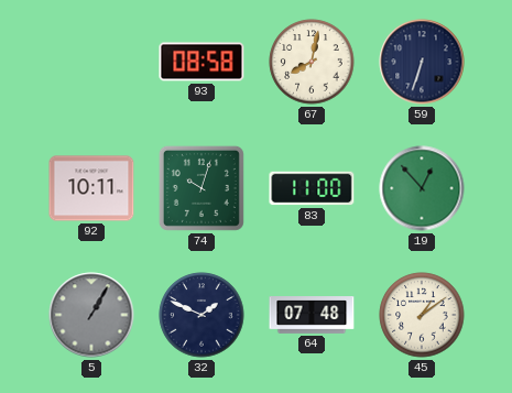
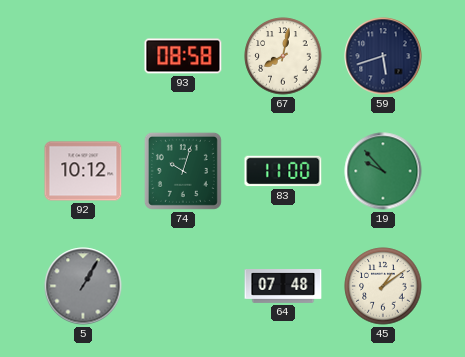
59: 6:33 -> 5:42 (383, 56)
92: 10:11 -> 10:12 (83, 171)
19: 12:53 -> 9:53 (383, 171)
32: 1:49 -> none (201, 315)
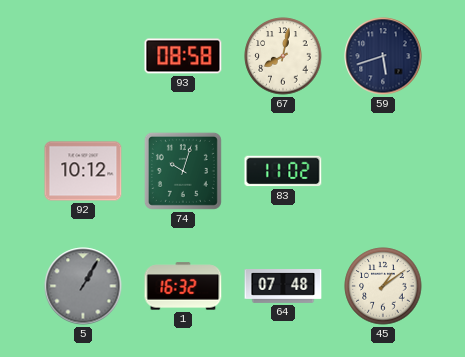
83: 11:00 -> 11:02 (283, 171)
19: 9:53 -> none (383, 171)
1: none -> 16:32 (183, 286)
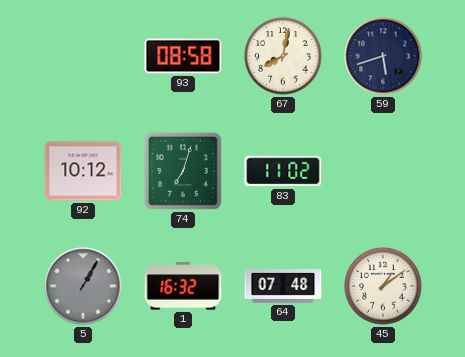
74: 10:03 -> 7:03 (183, 171)
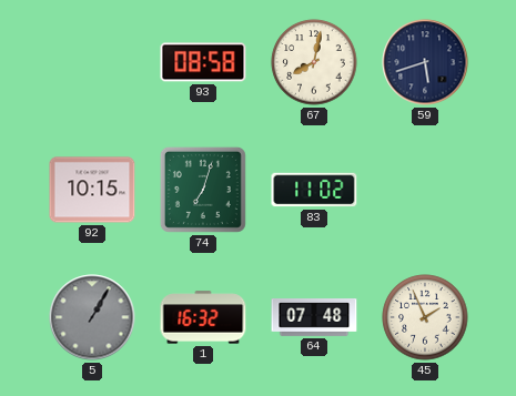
92: 10:12 -> 10:15 (92, 190)
45: 1:09 -> 1:56 (425, 317)
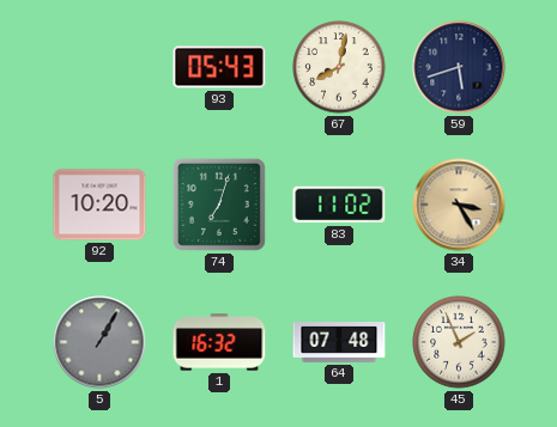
93: 08:58 -> 05:43 (219, 67)
92: 10:15 -> 10:20 (99, 205)
34: none -> 3:25 (459, 205)
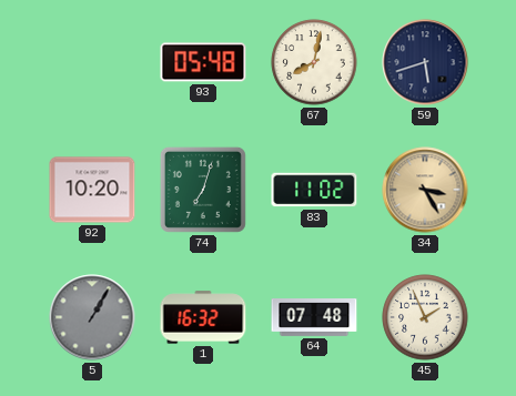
93: 05:43 -> 05:48 (203, 62)
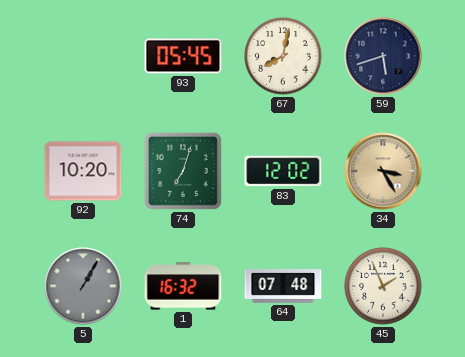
93: 05:48 -> 05:45 (183, 56)
83: 11:02 -> 12:02 (283, 171)
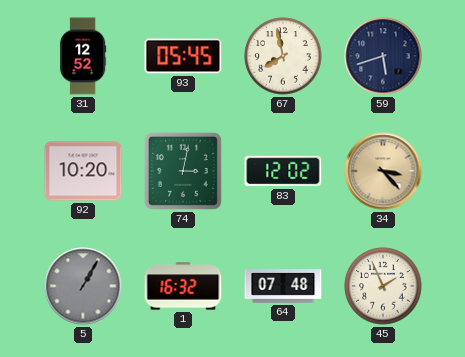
31: none -> 12:52 (83, 56)
67: 8:02 -> 7:58 (283, 56)
74: 7:03 -> 3:02 (183, 171)
34: 3:25 -> 3:23 (383, 171)
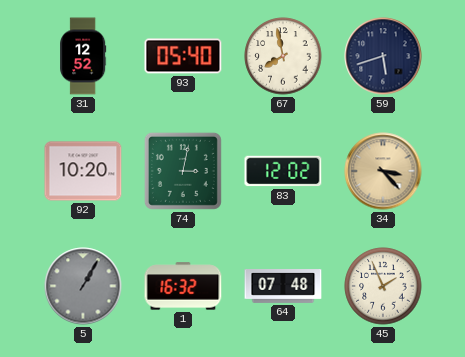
93: 05:45 -> 05:40 (183, 56)
